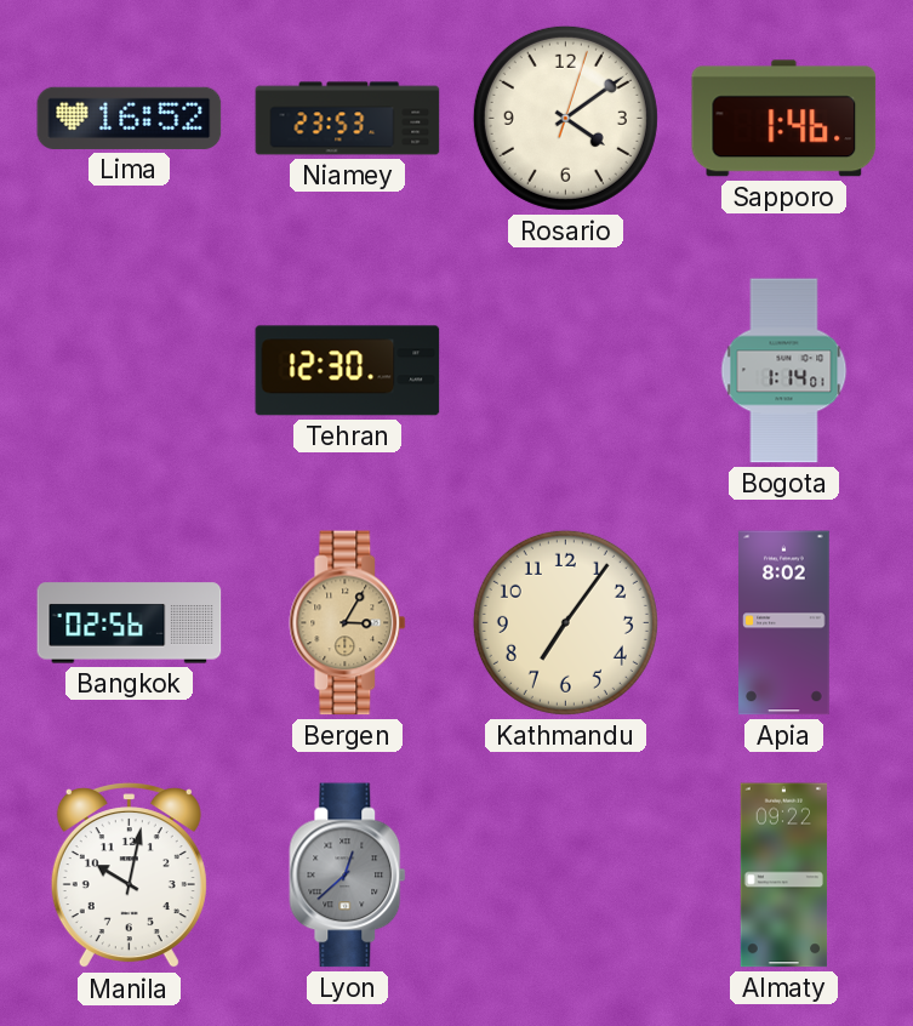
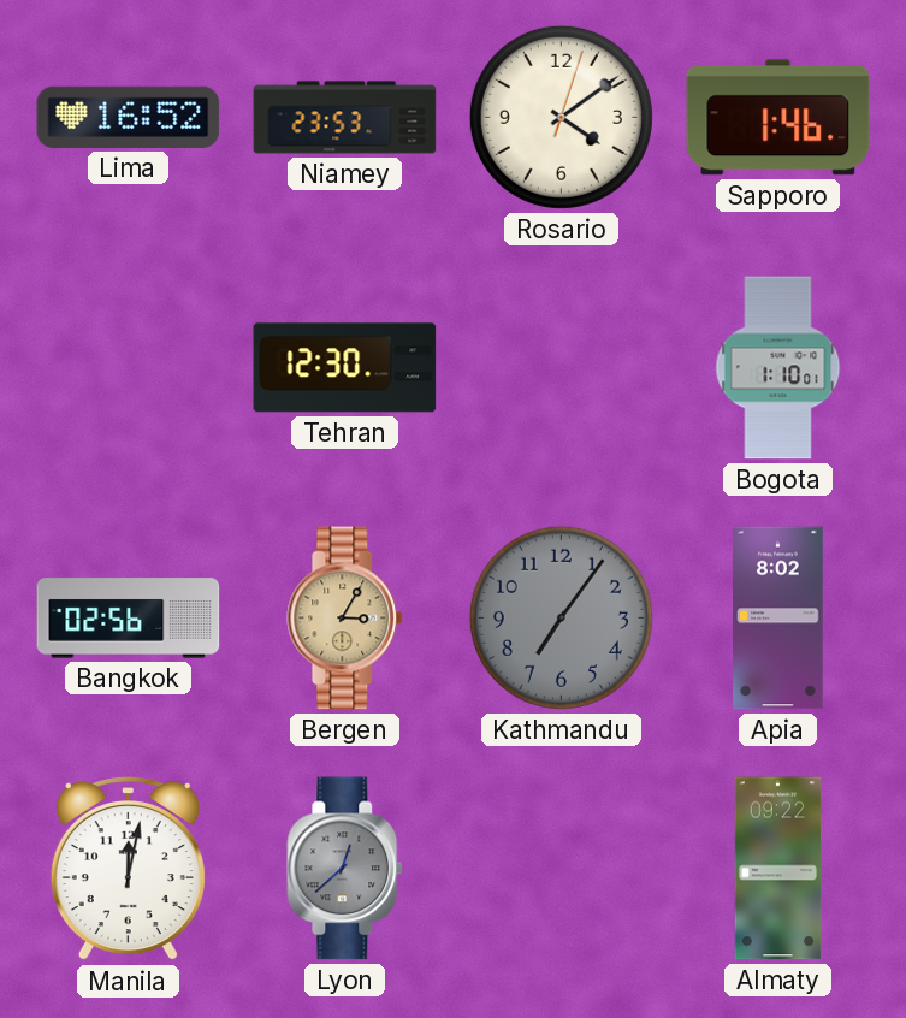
Bogota: 1:14 -> 1:10 (778, 368)
Kathmandu dial: cream -> grey (561, 617)
Manila: 10:02 -> 12:02 (128, 869)
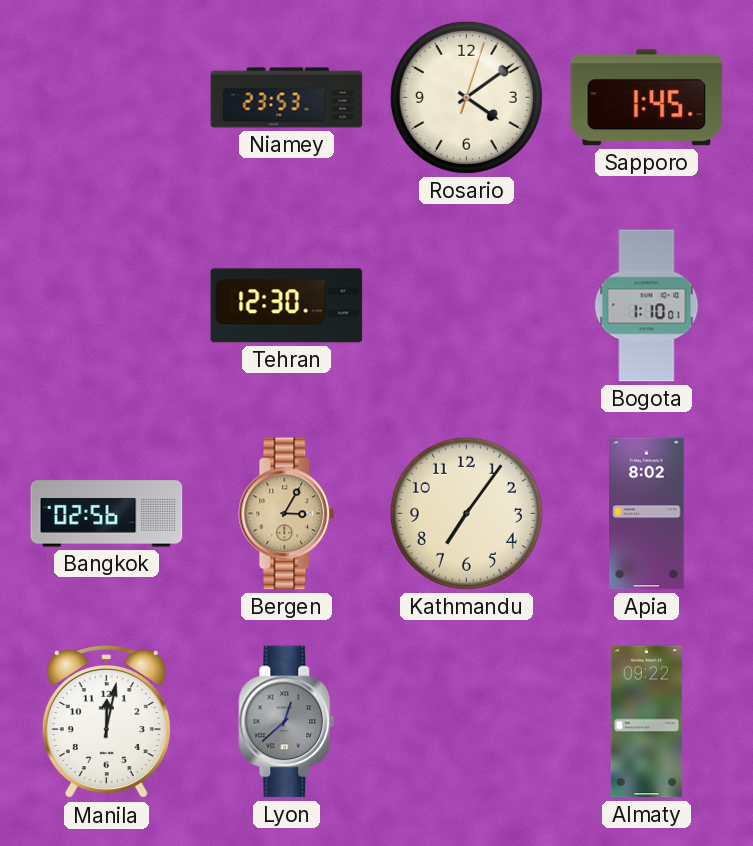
Lima: 16:52 -> none (129, 117)
Sapporo: 1:46 -> 1:45 (647, 98)
Kathmandu dial: grey -> cream (466, 513)
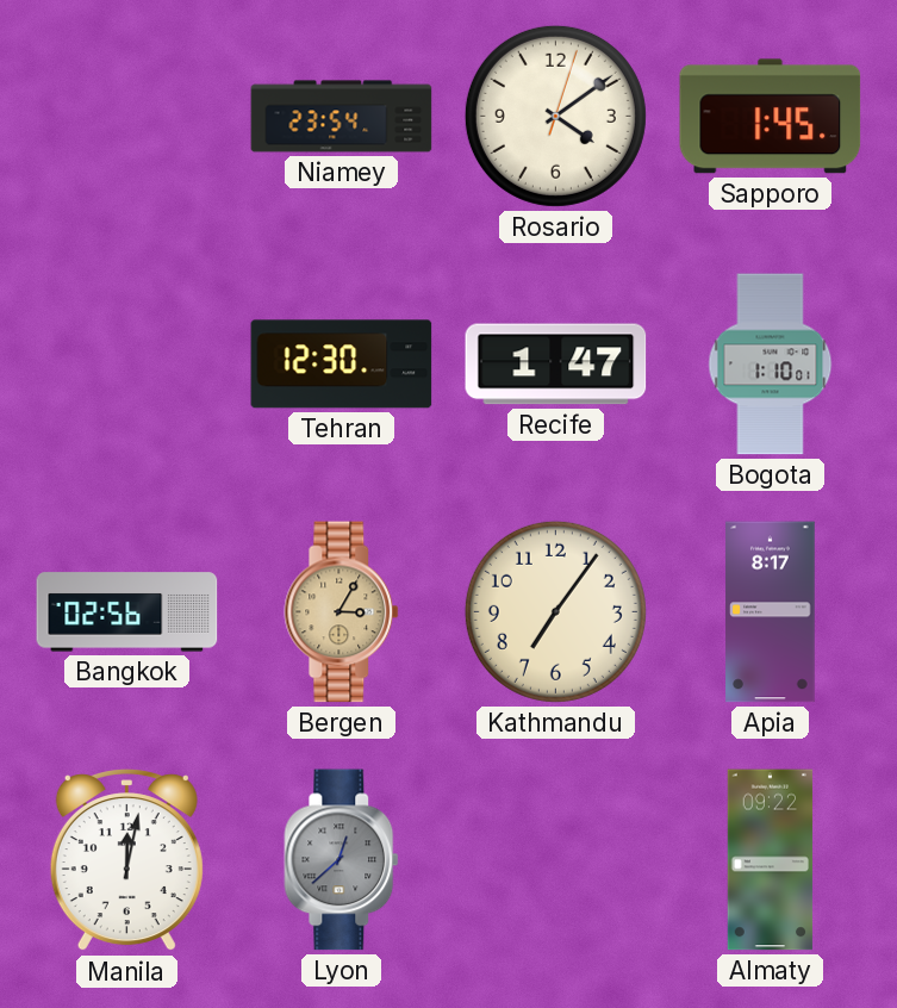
Niamey: 23:53 -> 23:54 (342, 117)
Recife: none -> 1:47 (556, 365)
Apia: 8:02 -> 8:17 (771, 612)
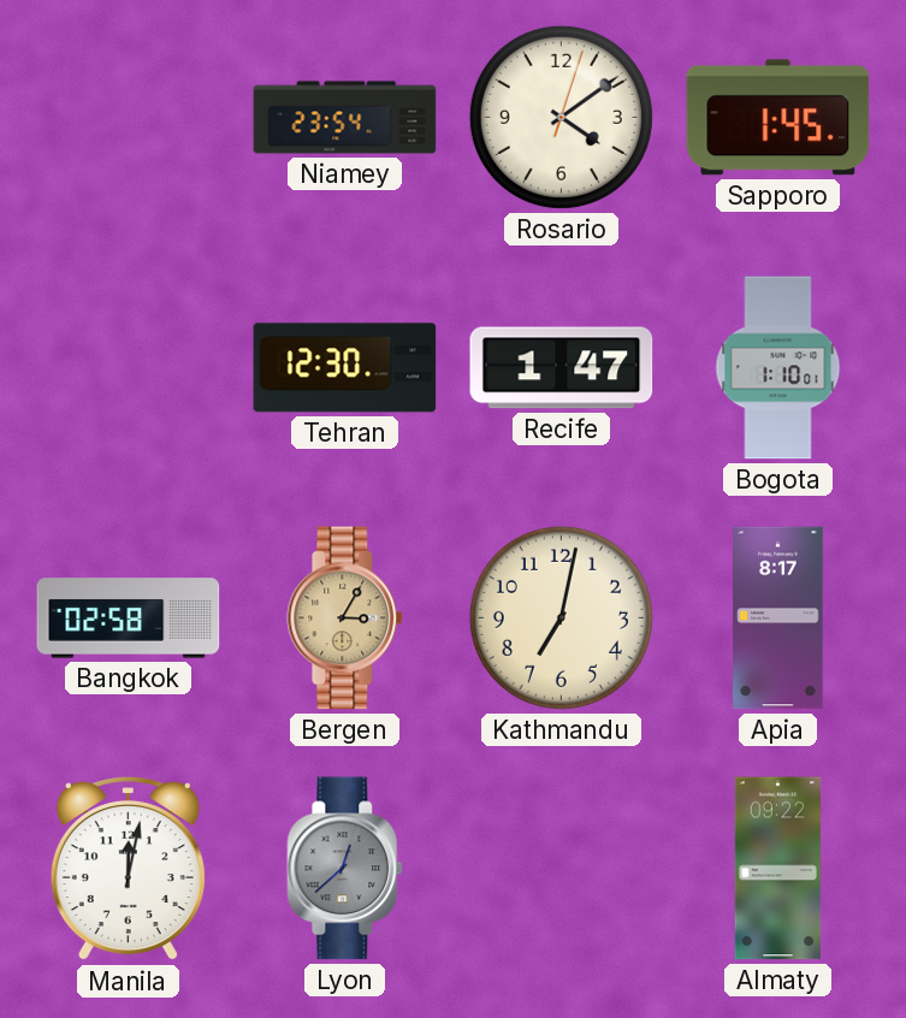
Bangkok: 02:56 -> 02:58 (129, 619)
Kathmandu: 7:06 -> 7:02 (561, 617)
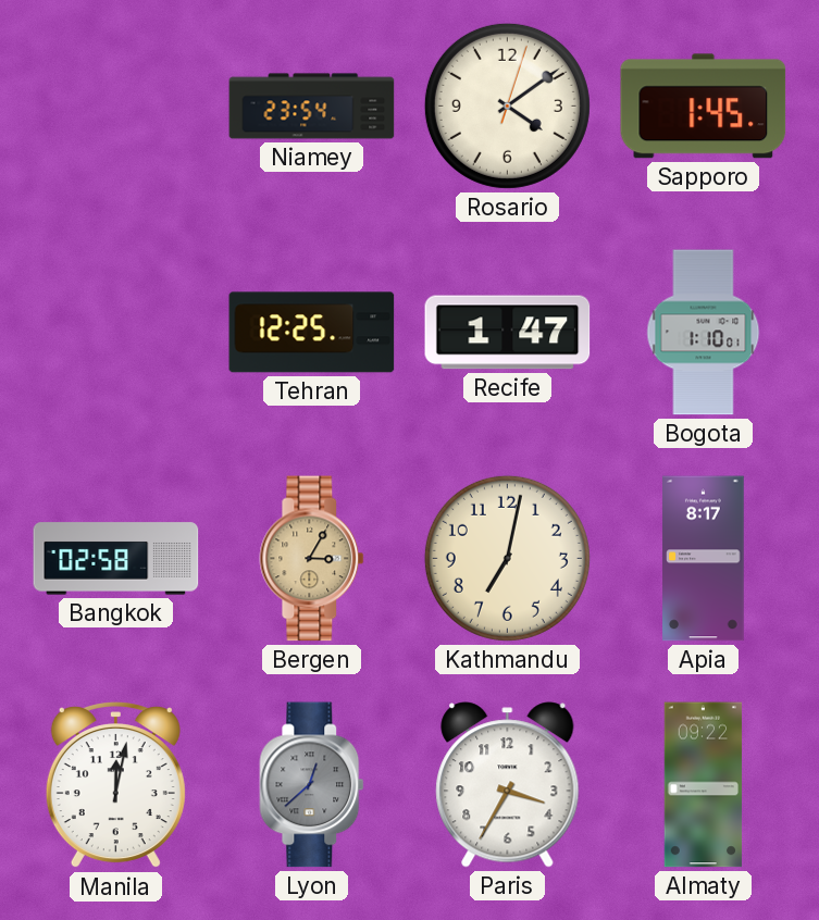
Tehran: 12:30 -> 12:25 (312, 333)
Paris: none -> 3:35 (508, 785)
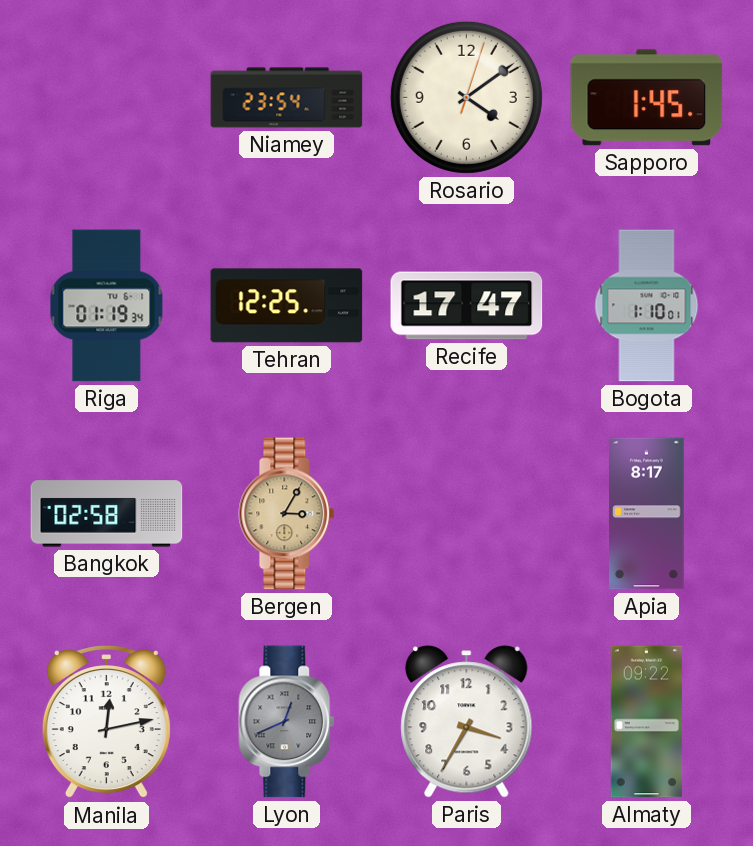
Riga: none -> 01:19 (107, 306)
Recife: 1:47 -> 17:47 (467, 306)
Kathmandu: 7:02 -> none (507, 558)
Manila: 12:02 -> 12:13 (106, 722)
Lyon: 12:38 -> 12:41 (287, 722)
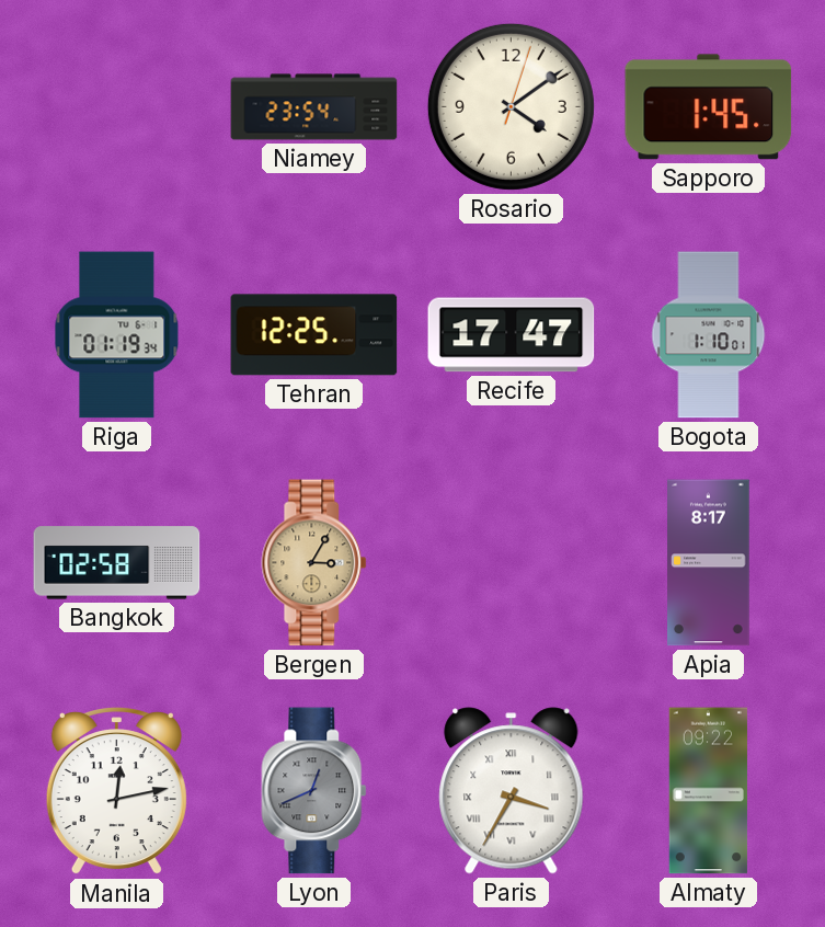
Paris numerals: Arabic -> Roman (512, 791)
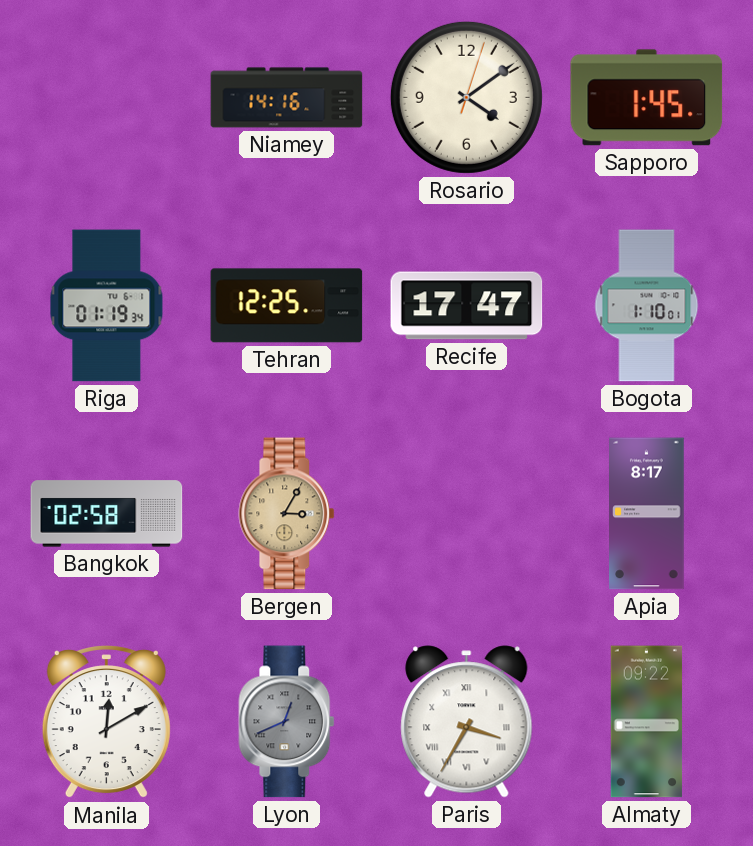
Niamey: 23:54 -> 14:16 (287, 98)
Manila: 12:13 -> 12:10 (106, 722)
